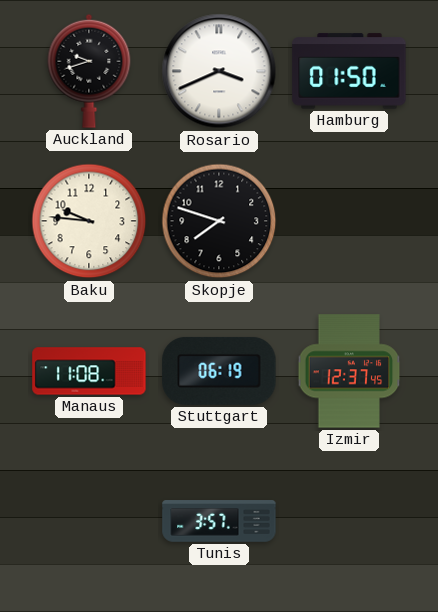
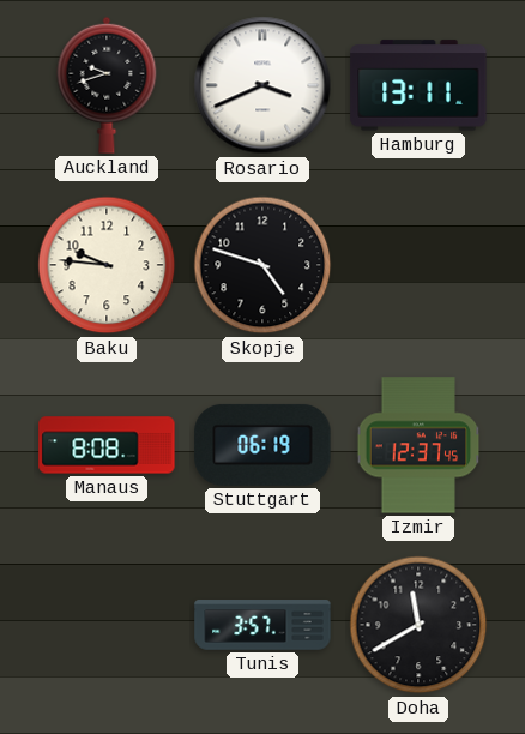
Hamburg: 01:50 -> 13:11 (418, 85)
Skopje: 7:48 -> 4:48 (262, 265)
Manaus: 11:08 -> 8:08 (107, 445)
Doha: none -> 11:40 (418, 625)
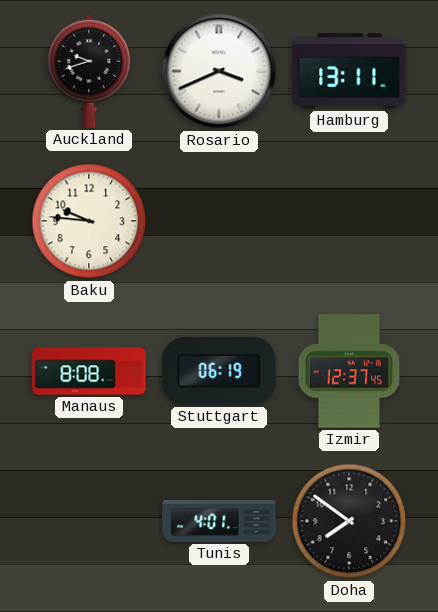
Skopje: 4:48 -> none (262, 265)
Tunis: 3:57 -> 4:01 (219, 521)
Doha: 11:40 -> 7:51 (349, 521)
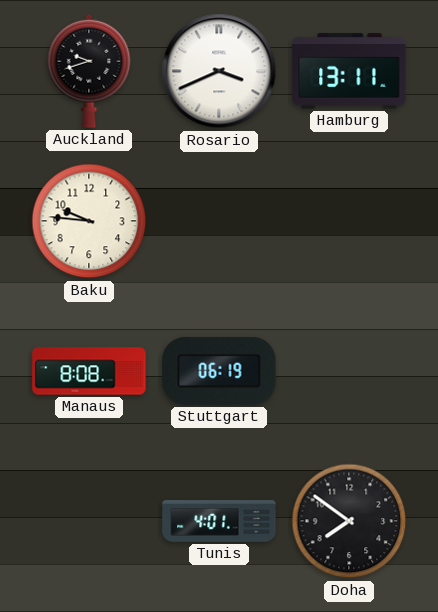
Izmir: 12:37 -> none (349, 371)
